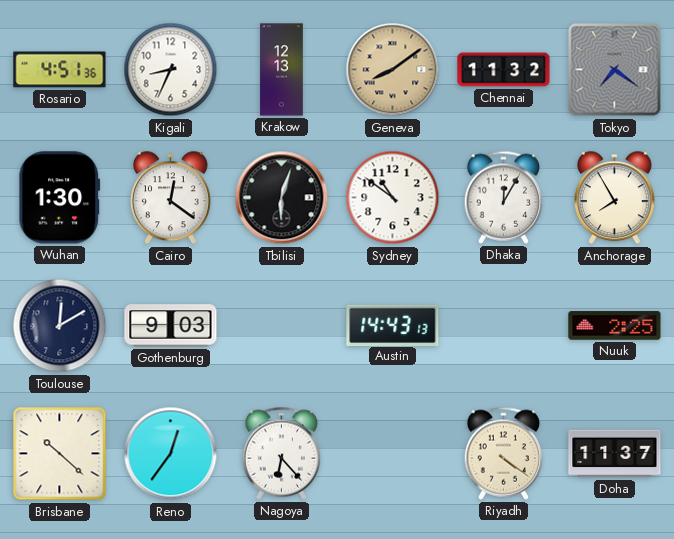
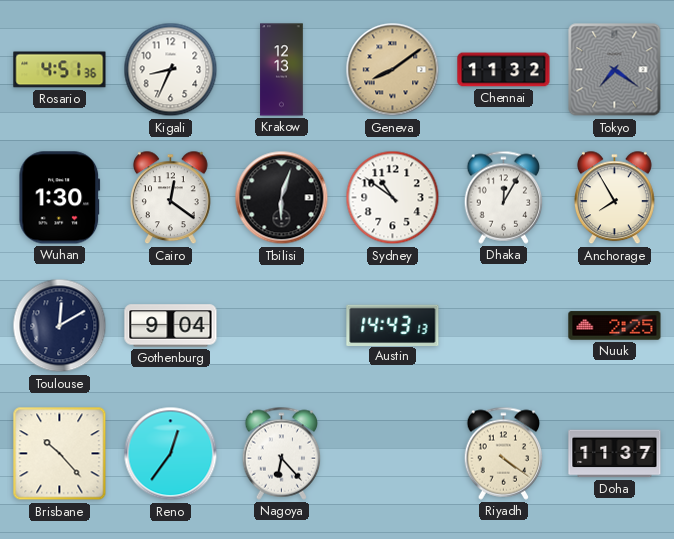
Gothenburg: 9:03 -> 9:04 (171, 326)
Brisbane: 10:22 -> 10:23 (60, 454)
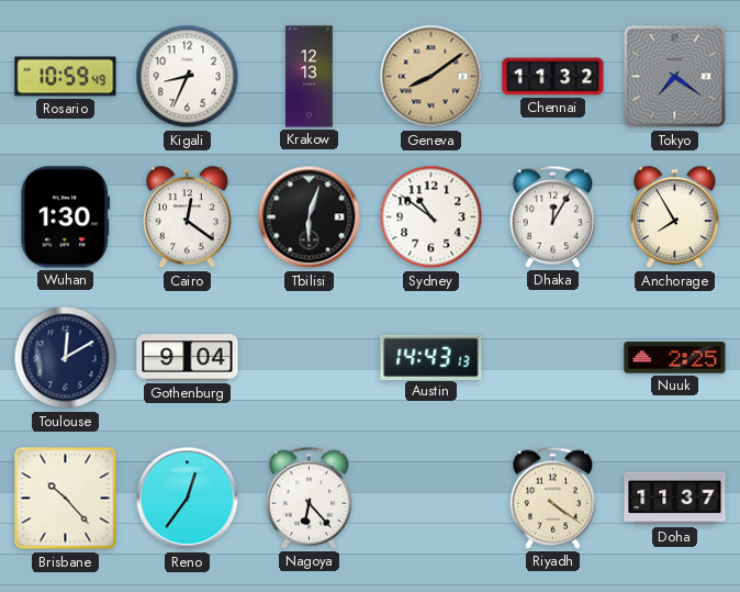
Rosario: 4:51 -> 10:59 (66, 77)
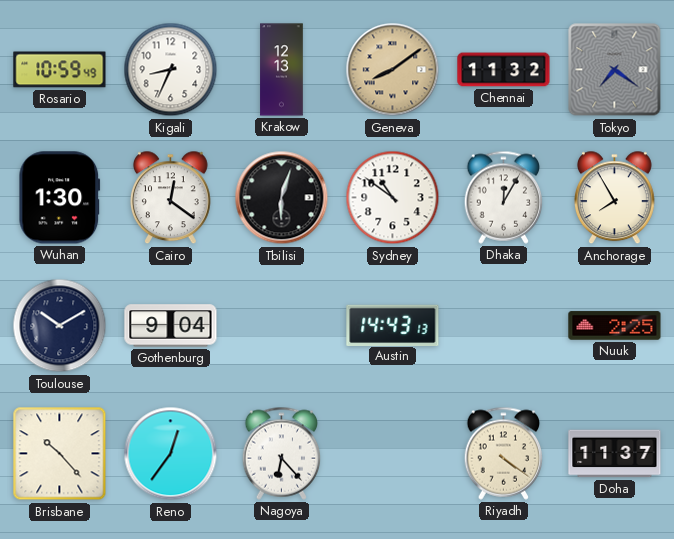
Toulouse: 12:10 -> 10:10 (60, 326)
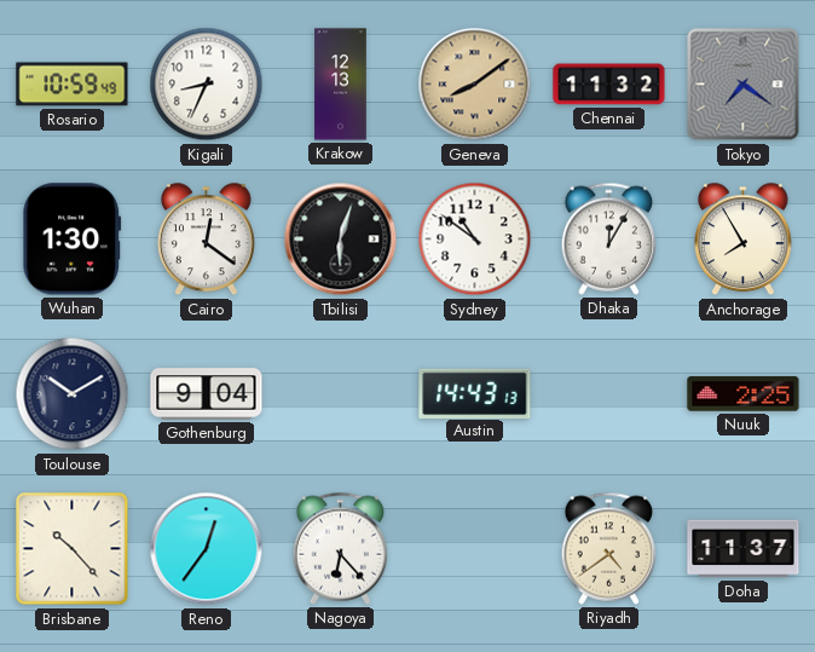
Riyadh: 4:21 -> 4:39 (609, 548)
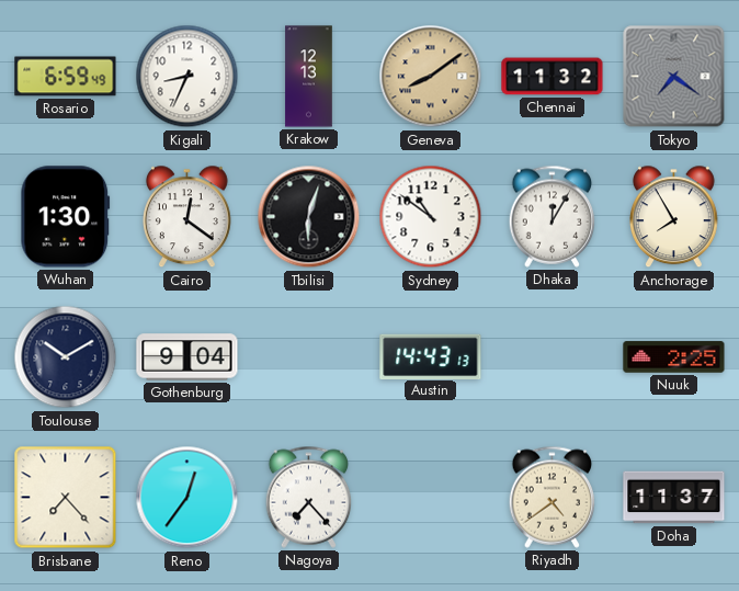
Rosario: 10:59 -> 6:59 (66, 77)
Brisbane: 10:23 -> 7:23 (66, 498)
Nagoya: 6:23 -> 7:23 (309, 497)
